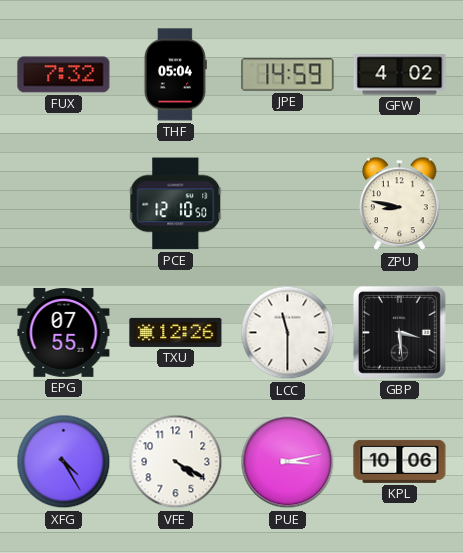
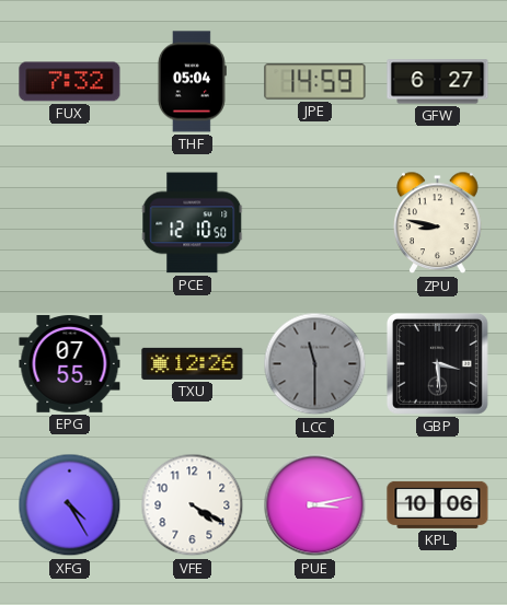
GFW: 4:02 -> 6:27 (438, 82)
LCC dial: white -> grey (315, 364)
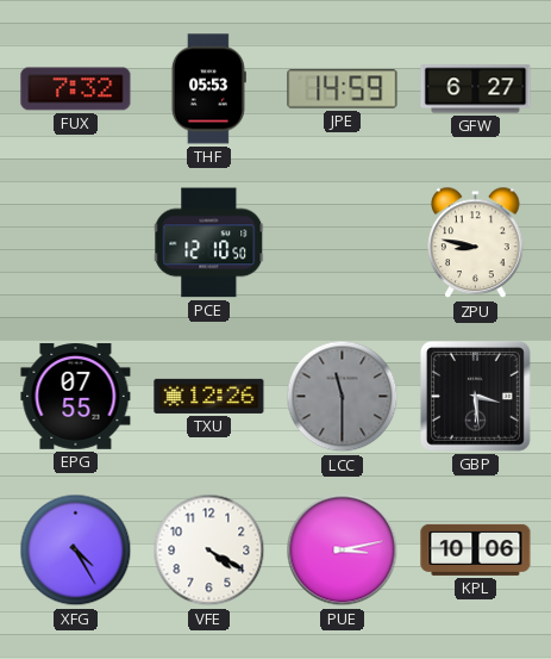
THF: 05:04 -> 05:53 (208, 89)
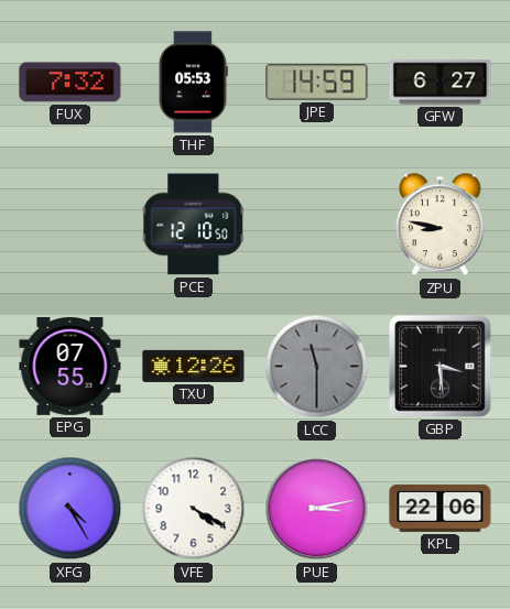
KPL: 10:06 -> 22:06 (441, 508)
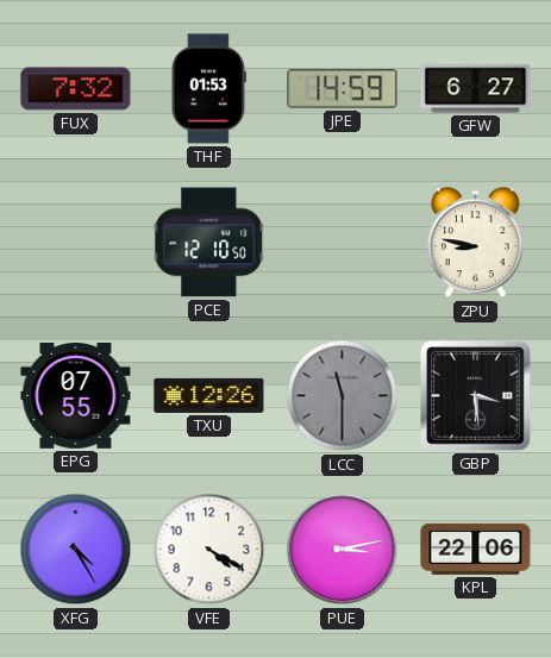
THF: 05:53 -> 01:53 (208, 89)
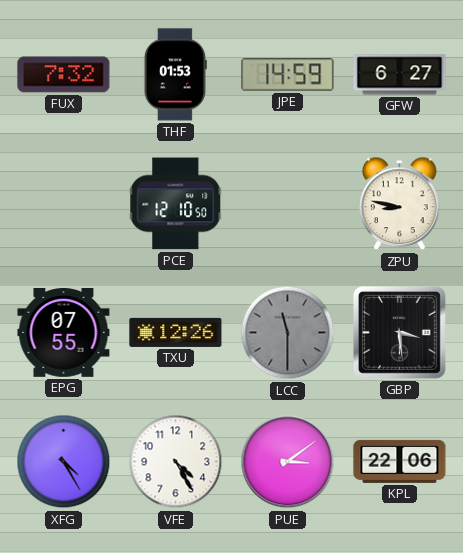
VFE: 4:20 -> 4:25 (176, 462)
PUE: 3:13 -> 3:09 (288, 462)
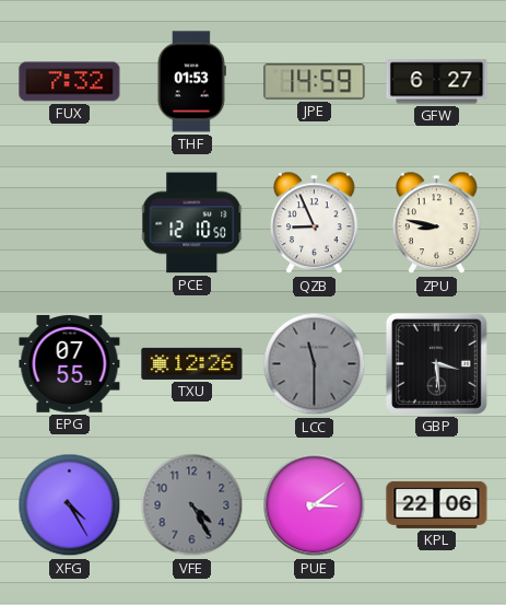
QZB: none -> 8:56 (315, 223)
VFE dial: white -> grey (192, 505)
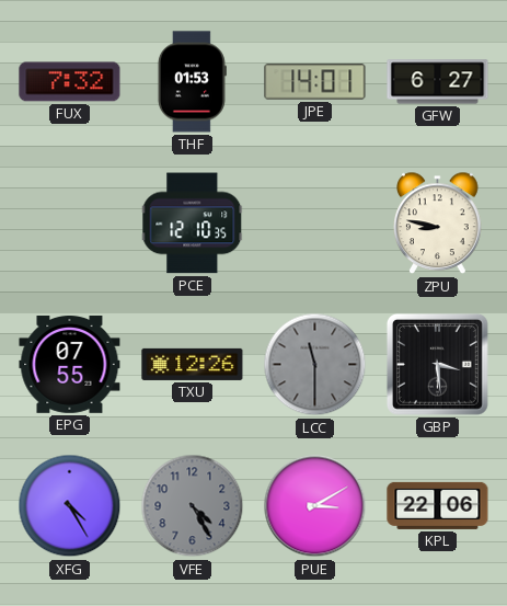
JPE: 14:59 -> 14:01 (315, 82)
PCE: 12:10:50 -> 12:10:35 (193, 224)
QZB: 8:56 -> none (315, 223)
PUE: 3:09 -> 3:10 (315, 506)
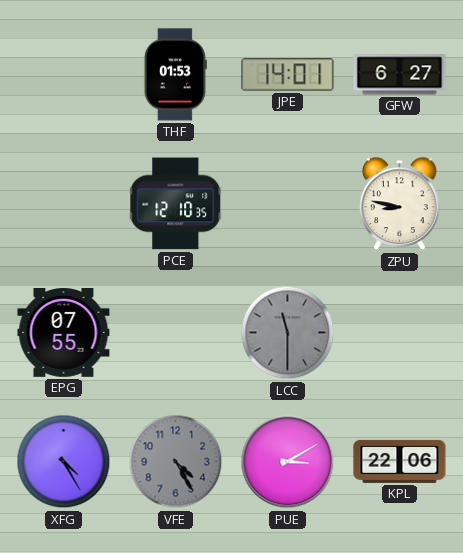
FUX: 7:32 -> none (70, 82)
TXU: 12:26 -> none (193, 364)
GBP: 3:29 -> none (437, 364)
